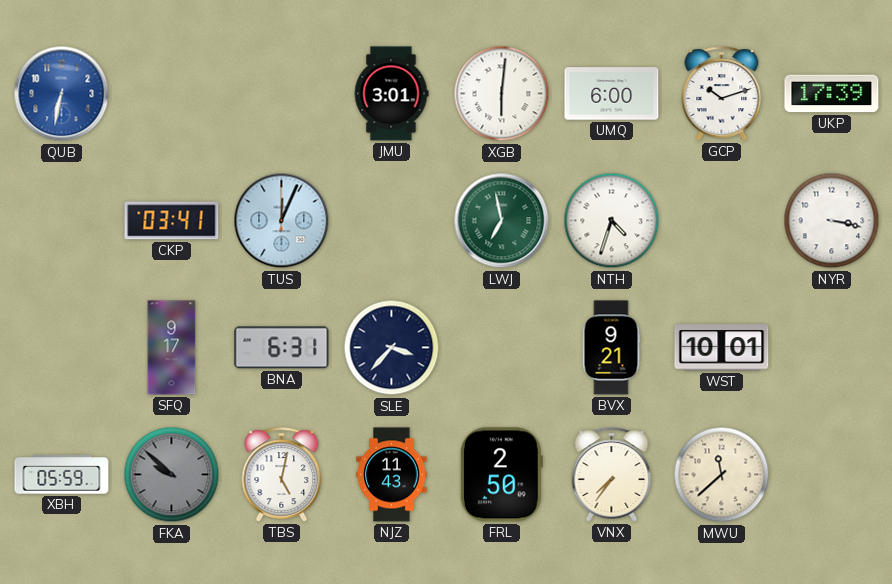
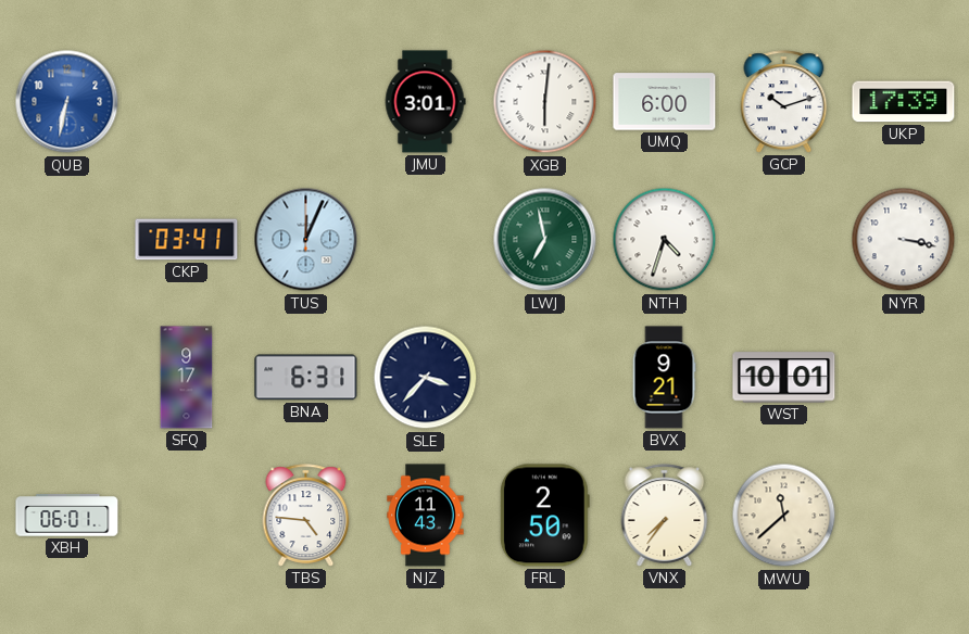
XBH: 05:59 -> 06:01 (67, 516)
FKA: 9:52 -> none (172, 475)
TBS: 5:02 -> 4:46 (306, 516)
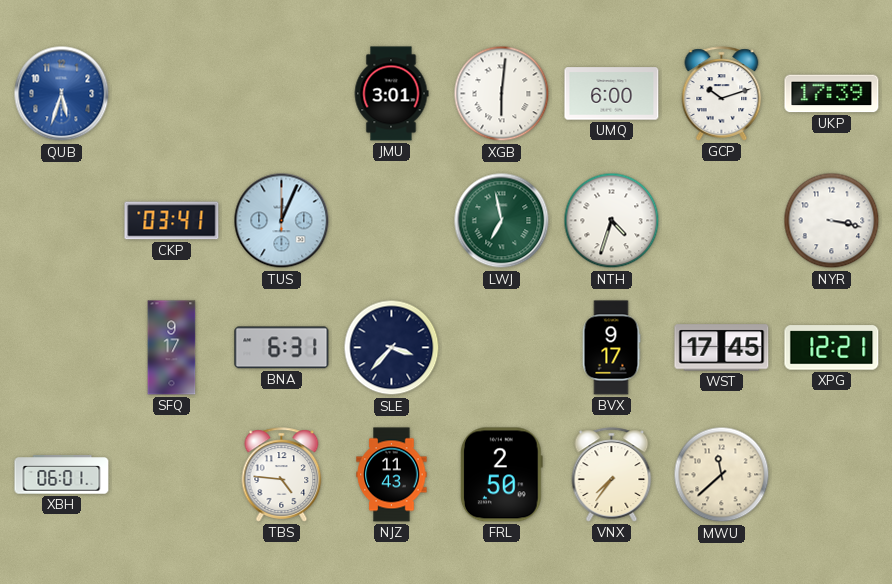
QUB: 6:32 -> 5:33 (62, 94)
BVX: 9:21 -> 9:17 (611, 348)
WST: 10:01 -> 17:45 (722, 348)
XPG: none -> 12:21 (832, 348)
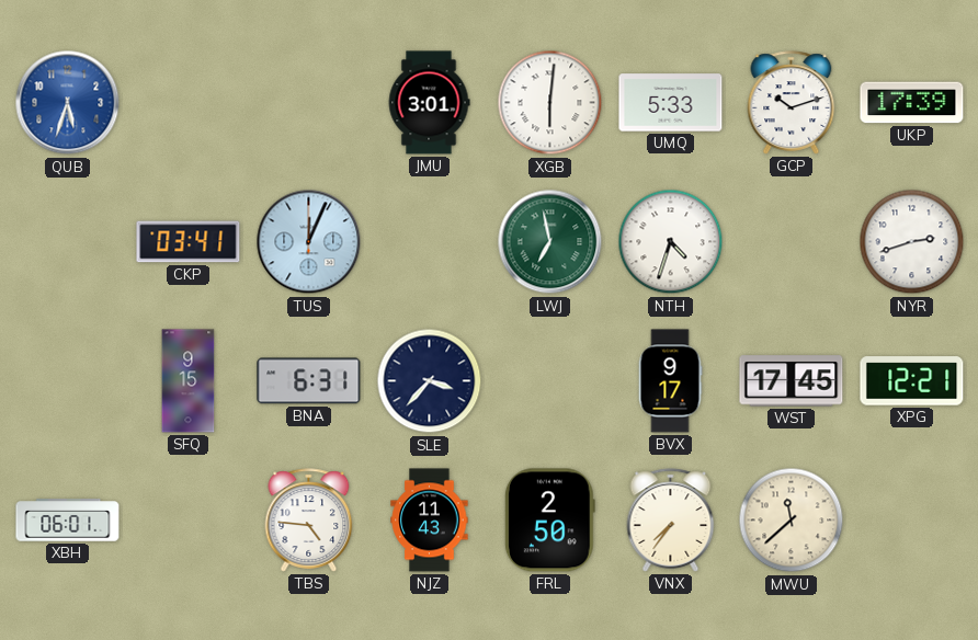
UMQ: 6:00 -> 5:33 (671, 103)
NYR: 3:17 -> 2:42 (912, 242)
SFQ: 9:17 -> 9:15 (189, 381)
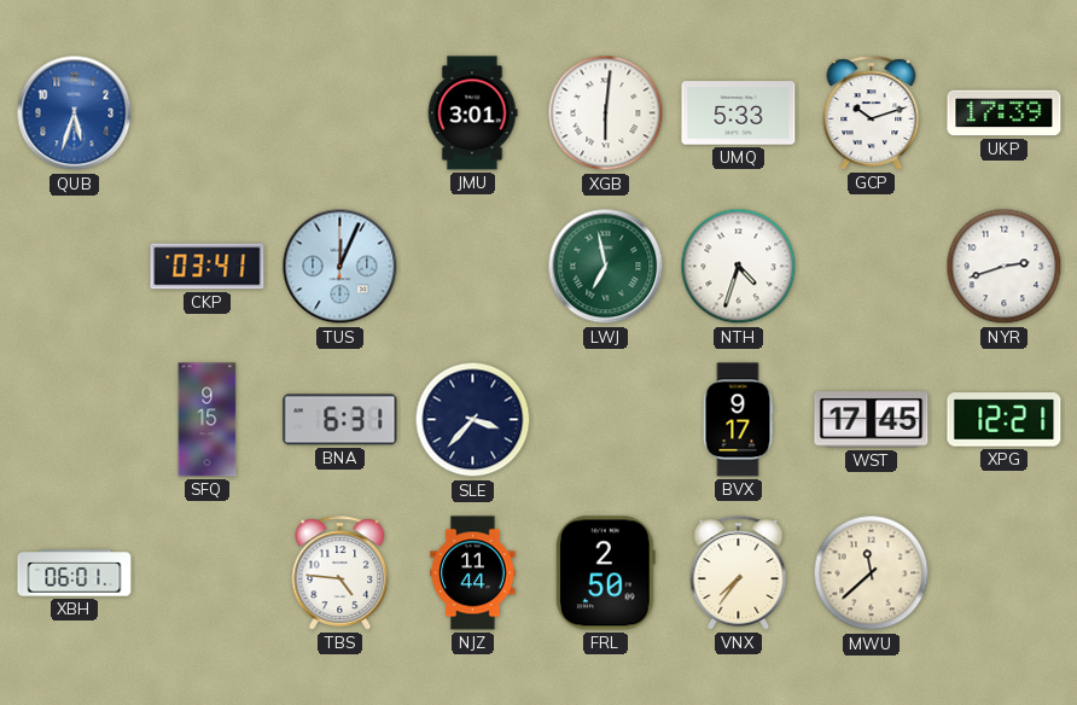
NJZ: 11:43 -> 11:44 (473, 573)
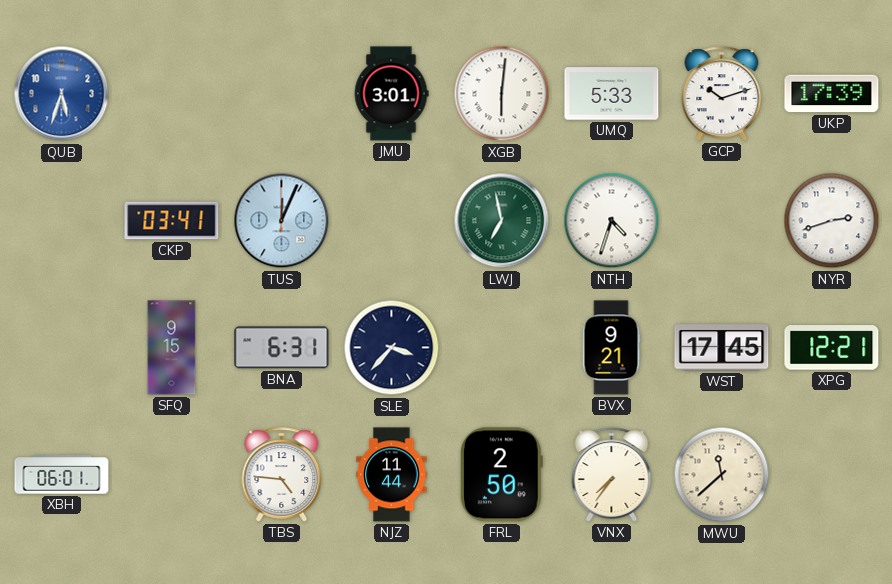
BVX: 9:17 -> 9:21 (611, 348)
